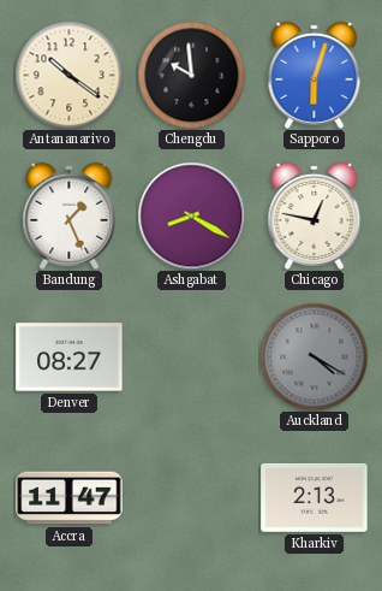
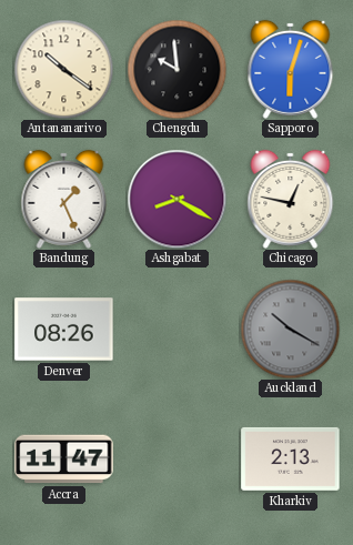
Denver: 08:27 -> 08:26 (64, 330)
Auckland: 4:20 -> 10:20 (290, 329)
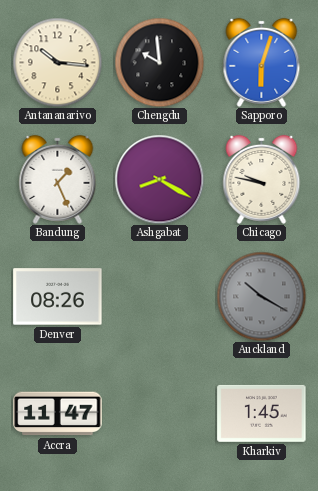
Antananarivo: 10:21 -> 10:16 (57, 62)
Chicago: 12:47 -> 9:47 (262, 179)
Kharkiv: 2:13 -> 1:45 (262, 413)
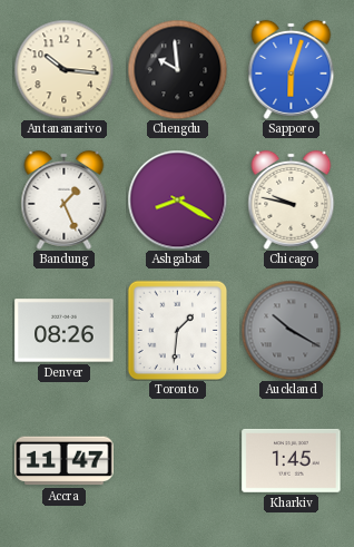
Toronto: none -> 1:31 (177, 330)
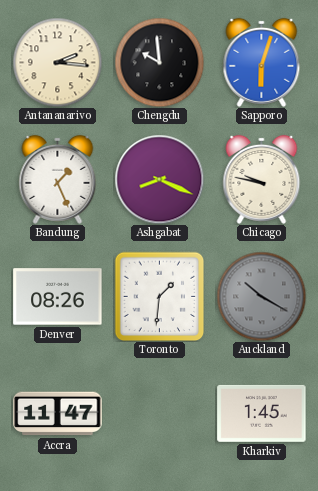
Antananarivo: 10:16 -> 2:16 (57, 62)
Ashgabat: 8:20 -> 8:19 (159, 179)
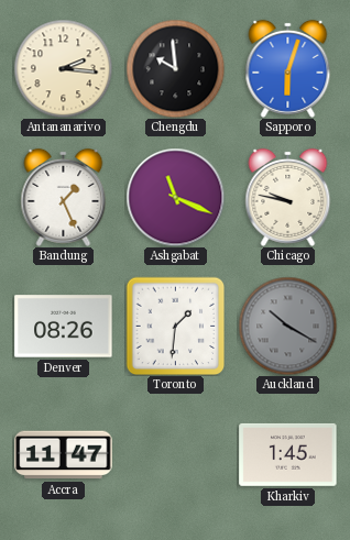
Ashgabat: 8:19 -> 11:19 (175, 197)
